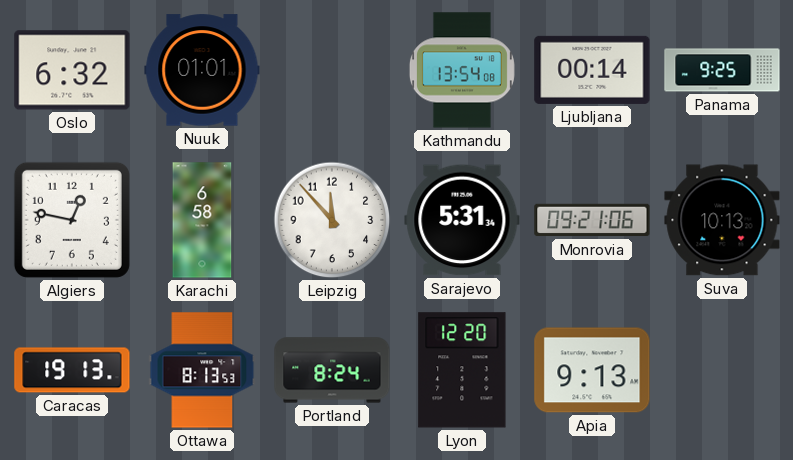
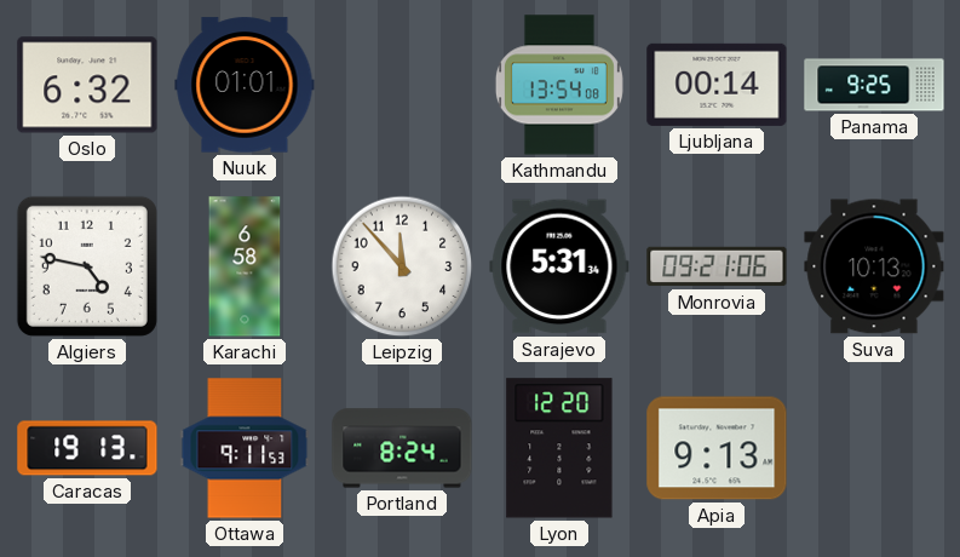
Algiers: 12:47 -> 4:47 (87, 266)
Ottawa: 8:13 -> 9:11 (245, 448)
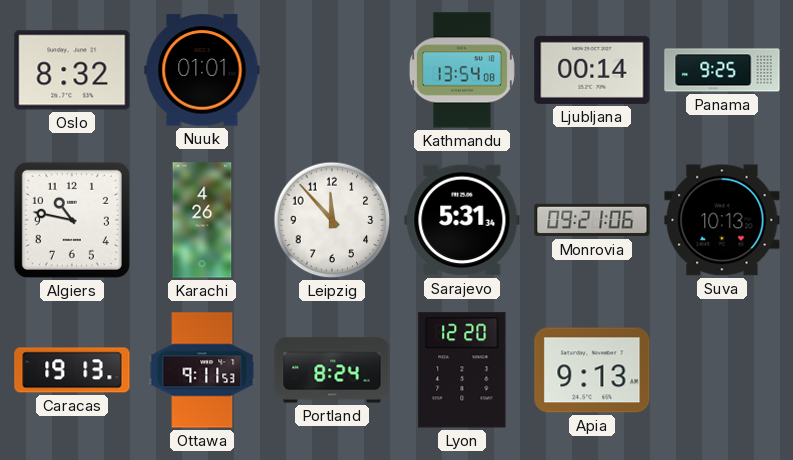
Oslo: 6:32 -> 8:32 (72, 70)
Algiers: 4:47 -> 10:47 (72, 220)
Karachi: 6:58 -> 4:26 (202, 220)
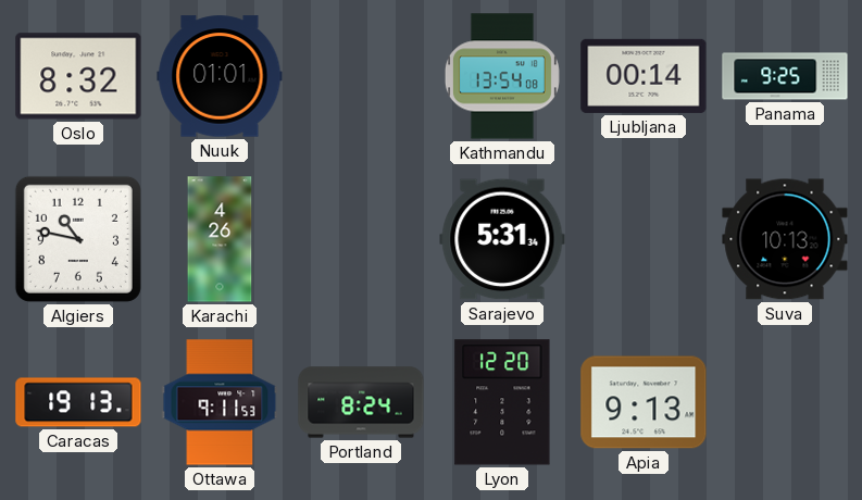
Leipzig: 11:53 -> none (332, 220)
Monrovia: 09:21 -> none (592, 220)
